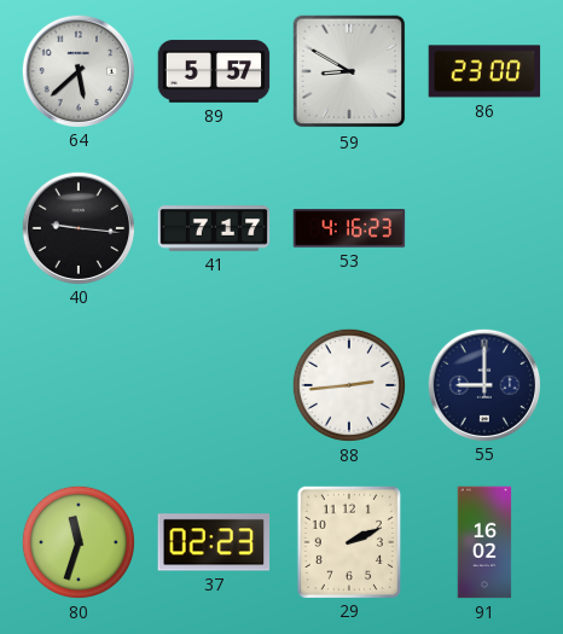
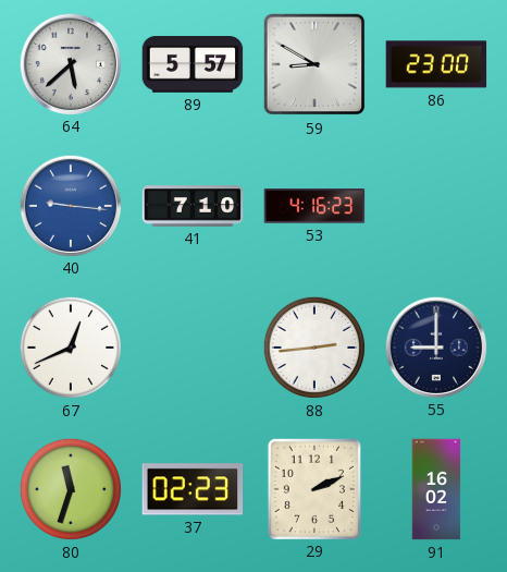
40 dial: black -> blue (70, 205)
41: 7:17 -> 7:10 (193, 206)
67: none -> 12:41 (71, 348)
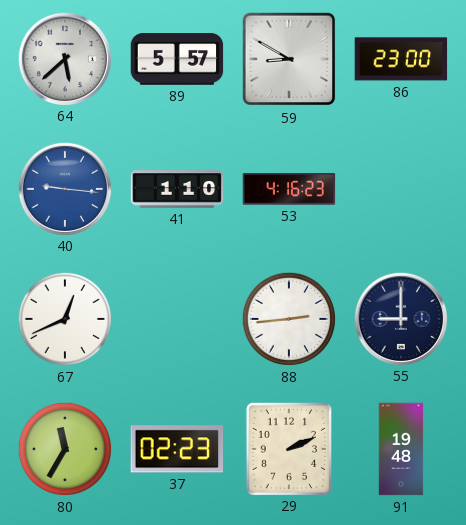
41: 7:10 -> 1:10 (177, 189)
80: 11:33 -> 11:35 (65, 449)
91: 16:02 -> 19:48 (401, 449)
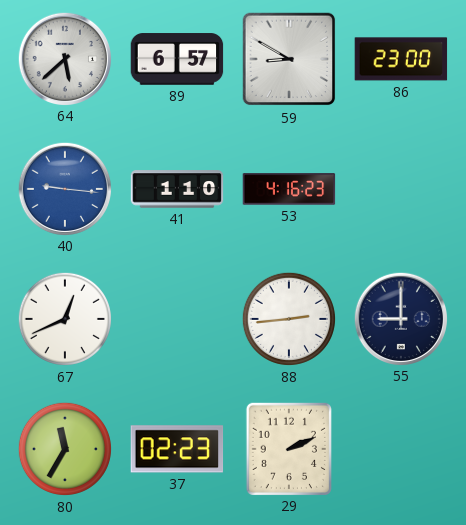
89: 5:57 -> 6:57 (177, 59)
91: 19:48 -> none (401, 449)
